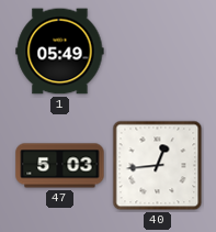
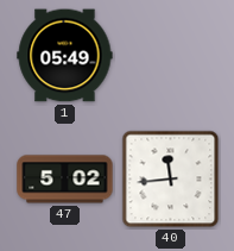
47: 5:03 -> 5:02 (65, 180)
40: 12:44 -> 11:44 (171, 180)
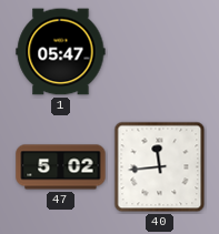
1: 05:49 -> 05:47 (61, 52)
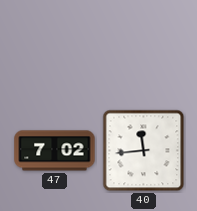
1: 05:47 -> none (61, 52)
47: 5:02 -> 7:02 (55, 151)
